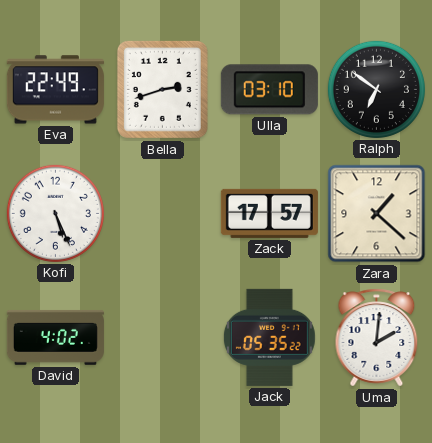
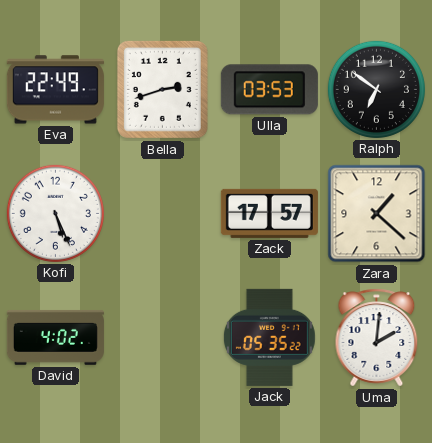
Ulla: 03:10 -> 03:53 (269, 90)
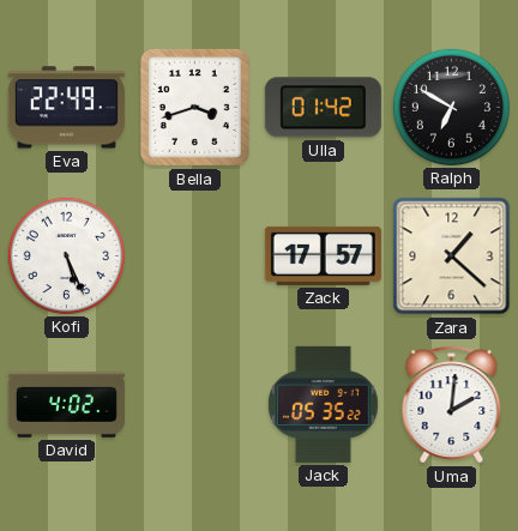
Bella: 2:42 -> 3:42 (194, 107)
Ulla: 03:53 -> 01:42 (323, 108)
Ralph: 6:51 -> 6:50 (451, 107)
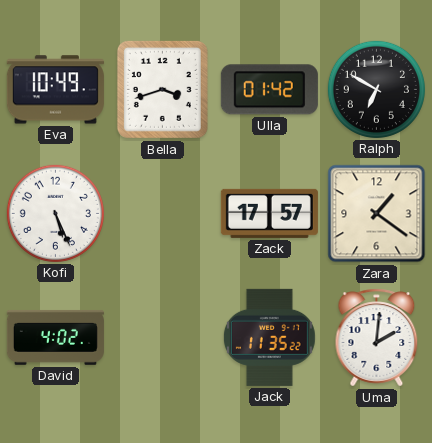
Eva: 22:49 -> 10:49 (55, 90)
Zara: 1:22 -> 1:21 (377, 214)
Jack: 05:35 -> 11:35 (269, 337)
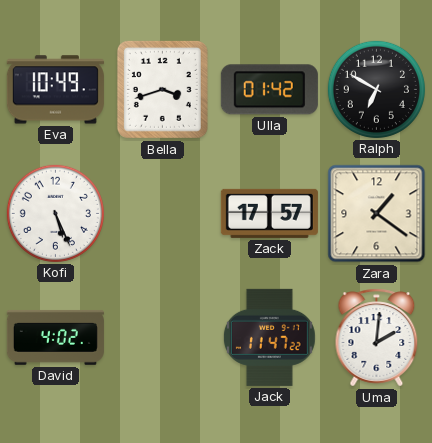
Jack: 11:35 -> 11:47 (269, 337)
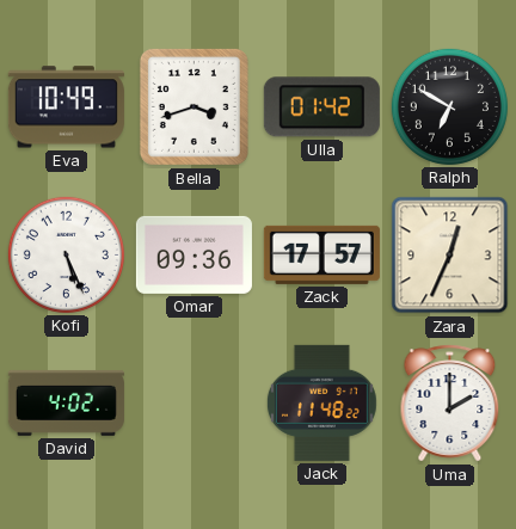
Omar: none -> 09:36 (193, 254)
Zara: 1:21 -> 12:34 (450, 256)
Jack: 11:47 -> 11:48 (321, 402)
Uma: 2:01 -> 2:00 (450, 404)
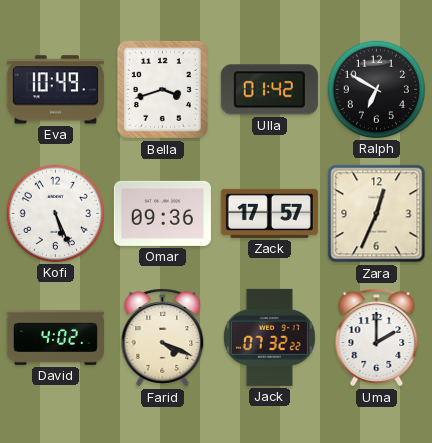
Farid: none -> 4:19 (163, 338)
Jack: 11:48 -> 07:32 (269, 337)
